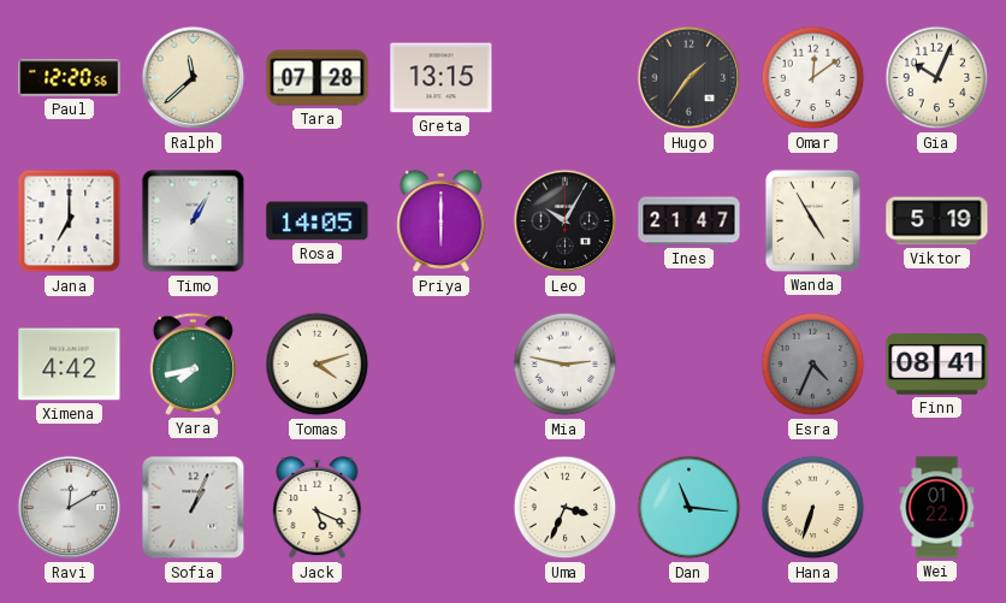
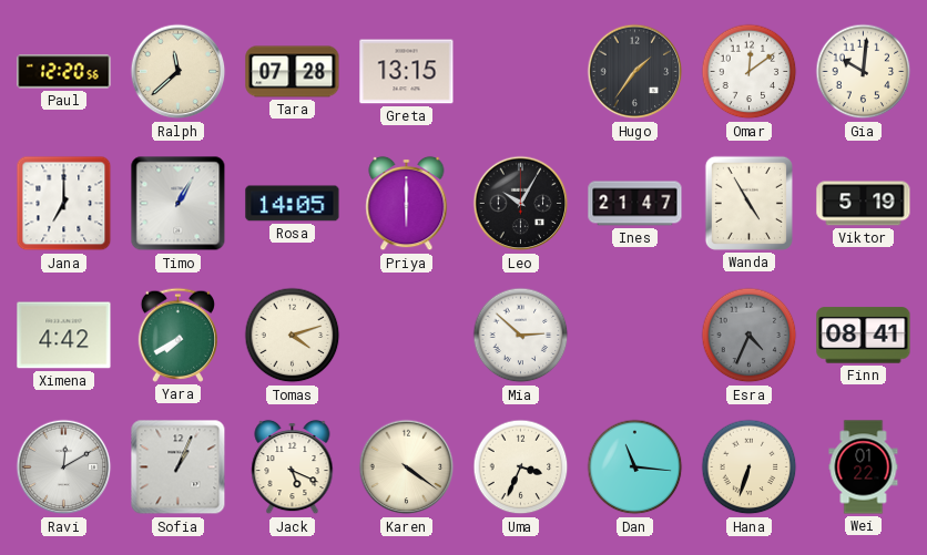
Gia: 10:04 -> 10:01 (864, 72)
Yara: 7:43 -> 7:40 (177, 335)
Mia: 2:47 -> 2:52 (521, 336)
Karen: none -> 4:21 (407, 467)
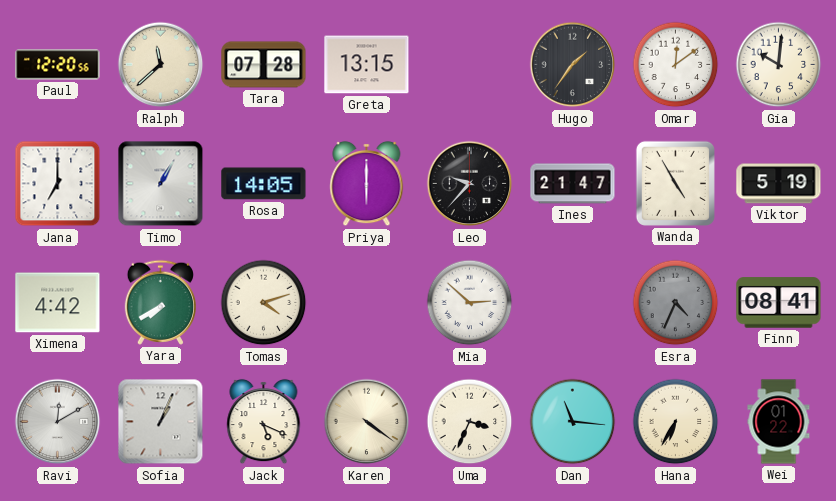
Leo: 10:05 -> 9:37 (470, 184)
Hana: 6:33 -> 6:35 (676, 422)
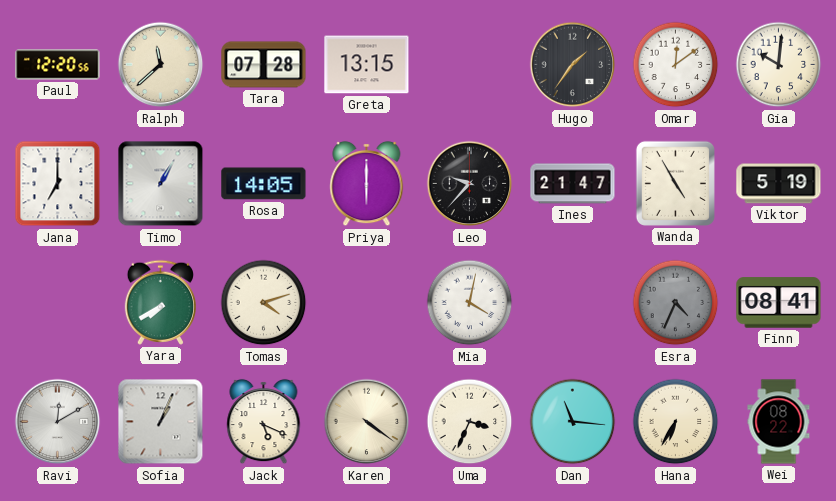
Ximena: 4:42 -> none (58, 303)
Mia: 2:52 -> 4:02 (470, 303)
Wei: 01:22 -> 08:22 (779, 422)
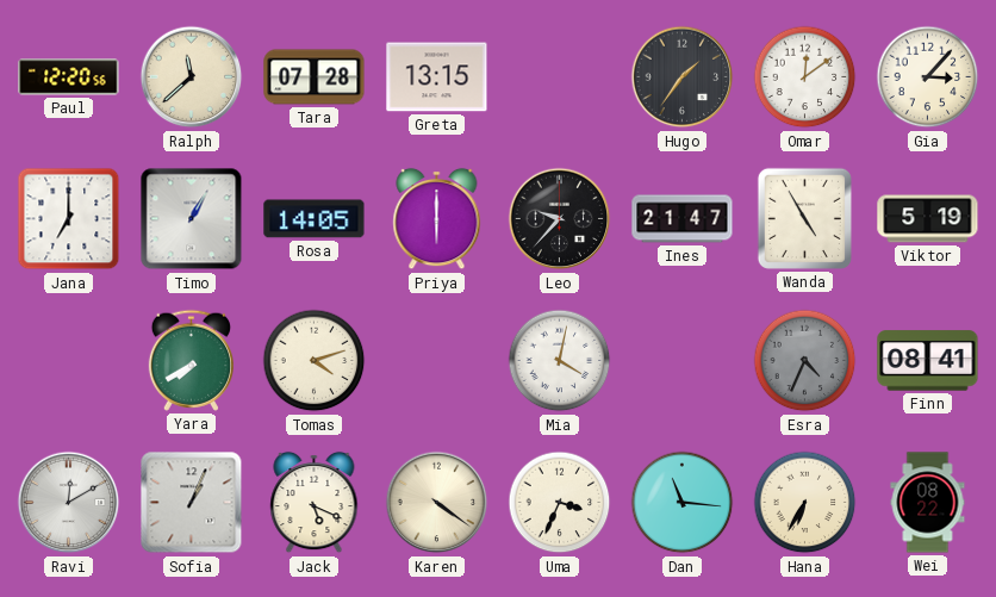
Gia: 10:01 -> 3:07 (928, 77)
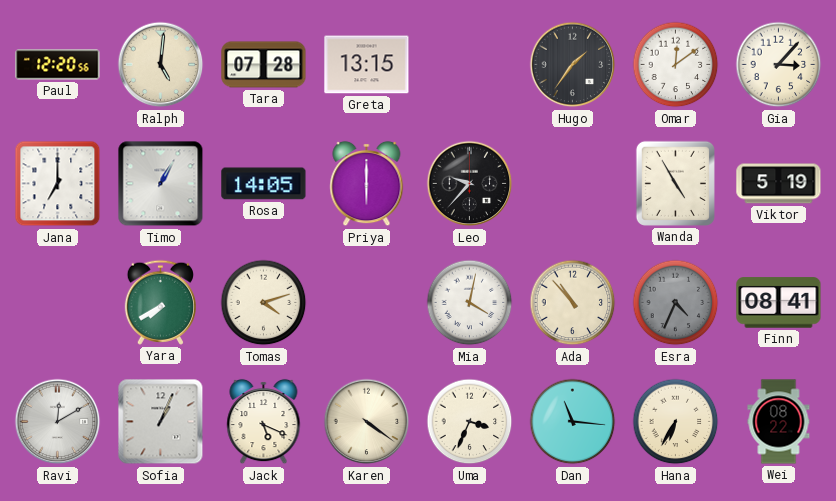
Ralph: 11:38 -> 5:01 (161, 65)
Ines: 21:47 -> none (683, 219)
Ada: none -> 10:53 (573, 303)
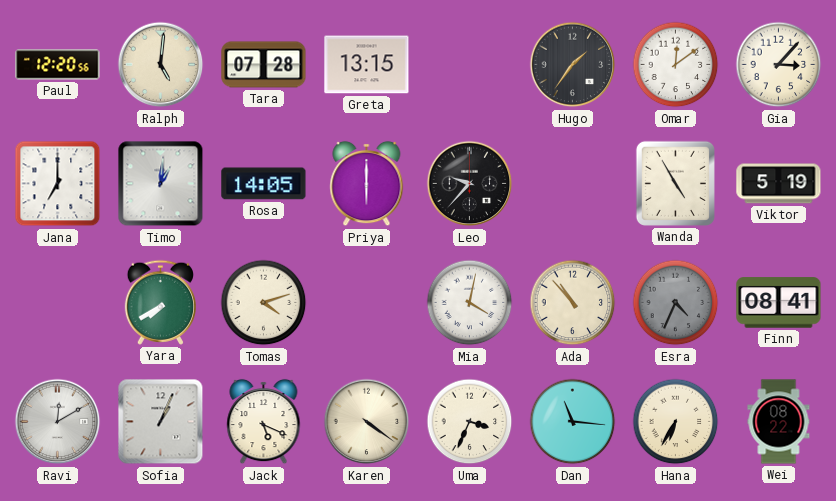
Timo: 1:05 -> 1:01 (161, 184)
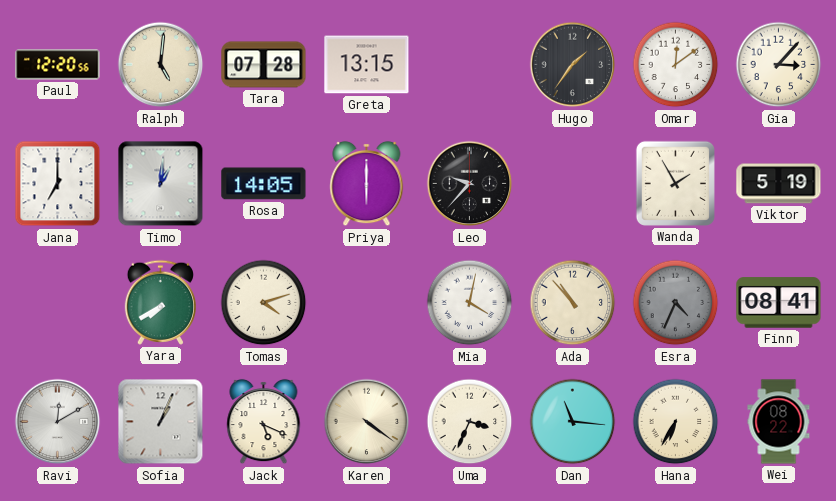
Wanda: 4:55 -> 1:55 (675, 183)
